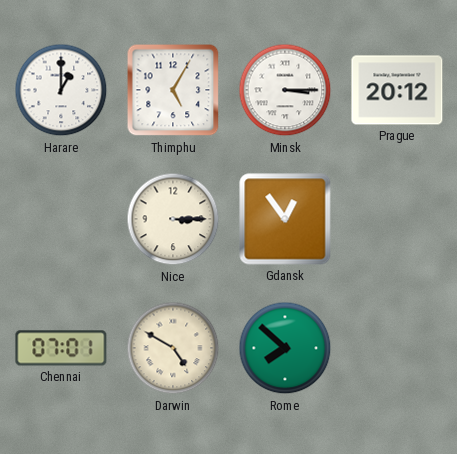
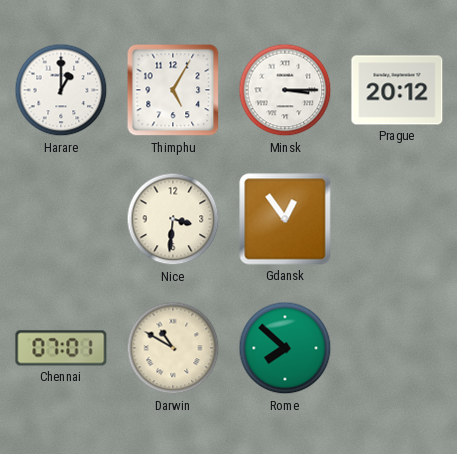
Nice: 3:15 -> 3:31 (173, 219)
Darwin: 4:50 -> 10:50 (173, 348)
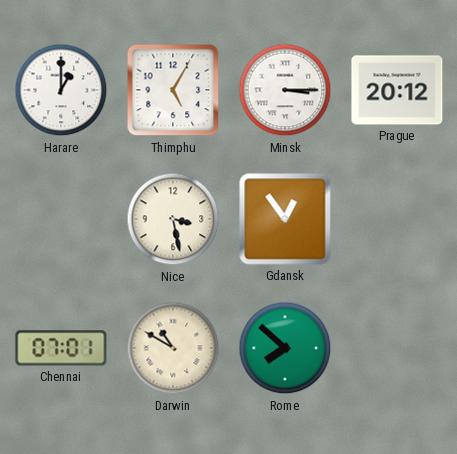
Nice: 3:31 -> 3:28 (173, 219)
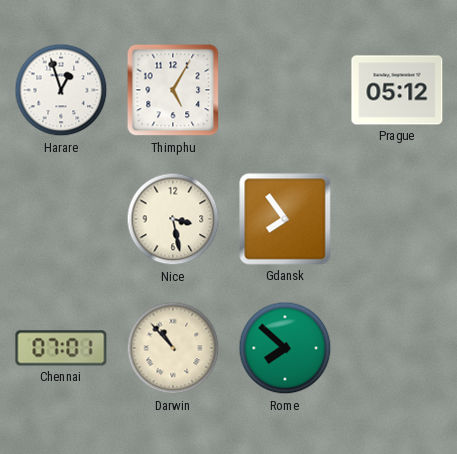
Harare: 1:00 -> 12:57 (61, 90)
Minsk: 3:15 -> none (285, 90)
Prague: 20:12 -> 05:12 (397, 90)
Gdansk: 12:54 -> 7:54 (285, 219)
Darwin: 10:50 -> 10:53 (173, 348)
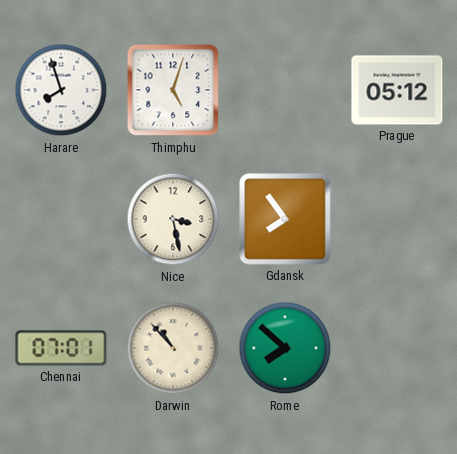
Harare: 12:57 -> 7:57 (61, 90)
Thimphu: 5:05 -> 5:03 (173, 90)
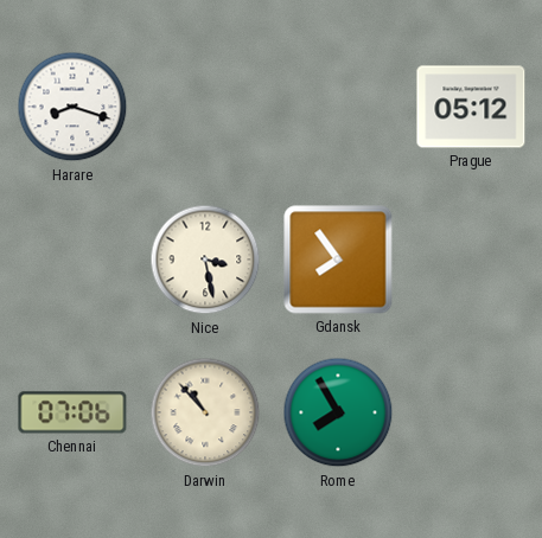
Harare: 7:57 -> 8:18 (72, 107)
Thimphu: 5:03 -> none (173, 90)
Chennai: 07:01 -> 07:06 (72, 412)
Rome: 7:52 -> 7:55 (338, 412)
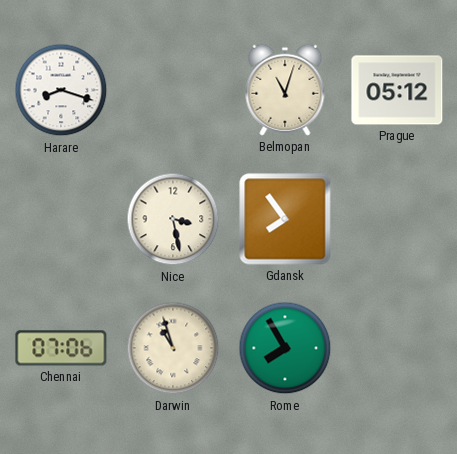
Belmopan: none -> 11:03 (285, 90)
Darwin: 10:53 -> 10:57 (173, 348)
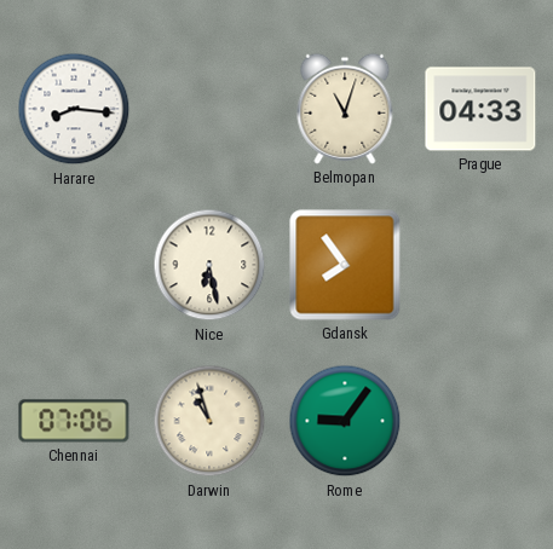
Harare: 8:18 -> 8:16 (74, 109)
Prague: 05:12 -> 04:33 (480, 109)
Nice: 3:28 -> 6:28 (209, 265)
Rome: 7:55 -> 9:06 (345, 421)
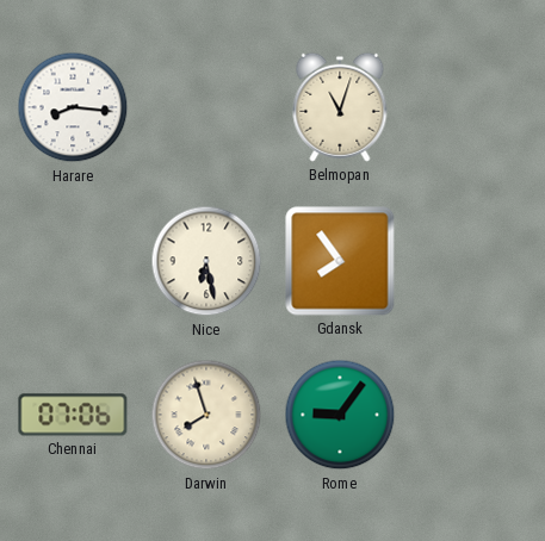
Prague: 04:33 -> none (480, 109)
Darwin: 10:57 -> 7:57 (206, 415)
